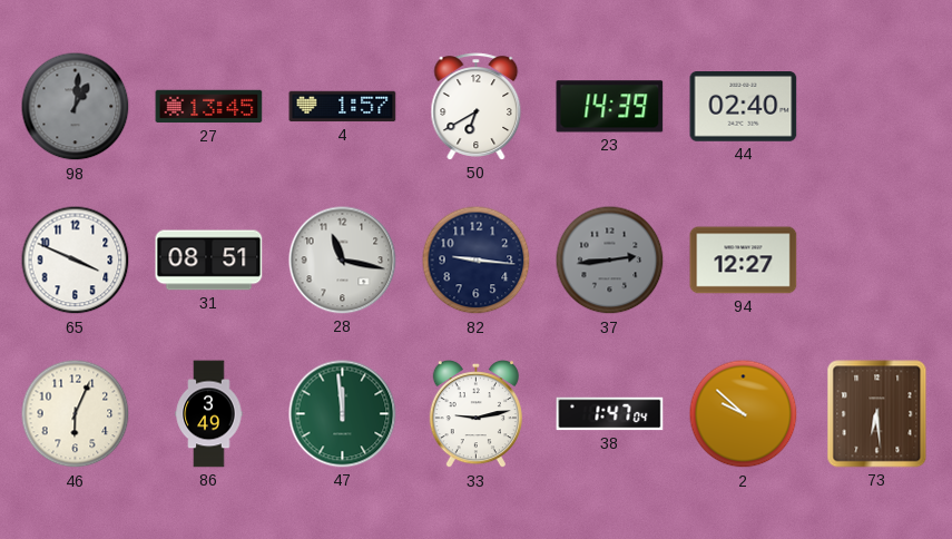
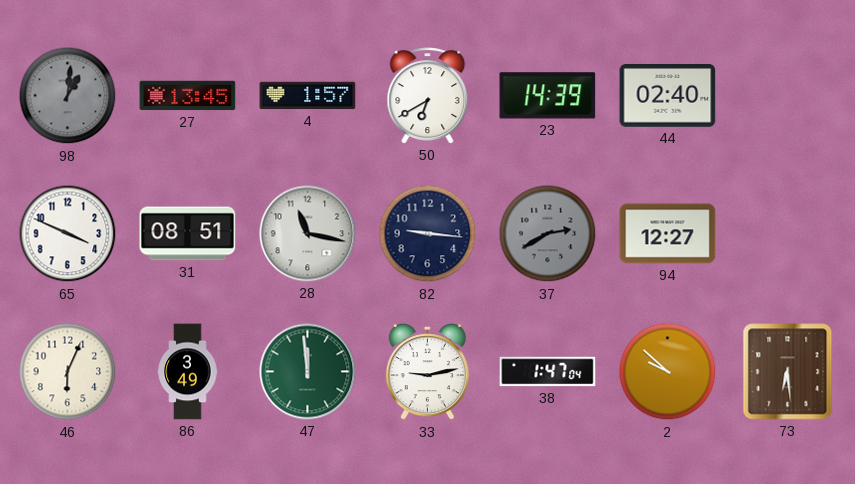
37: 2:44 -> 2:40 (548, 234)
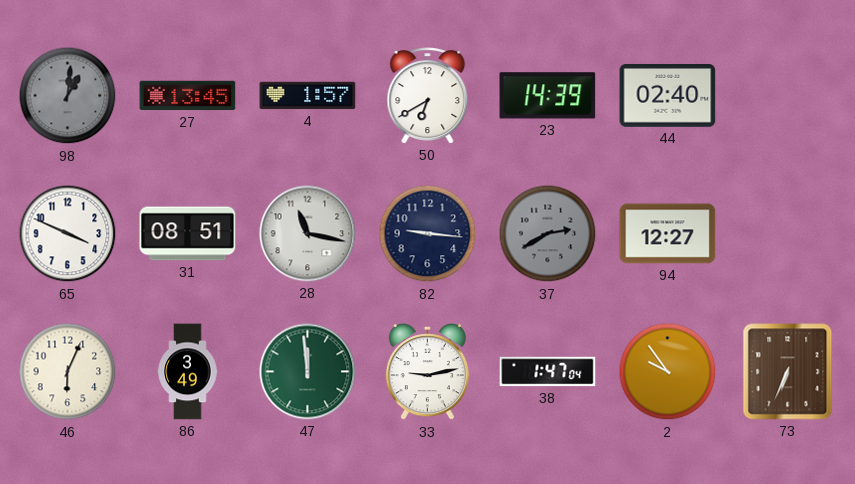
2: 9:52 -> 9:54 (668, 372)
73: 6:29 -> 6:34 (788, 372)
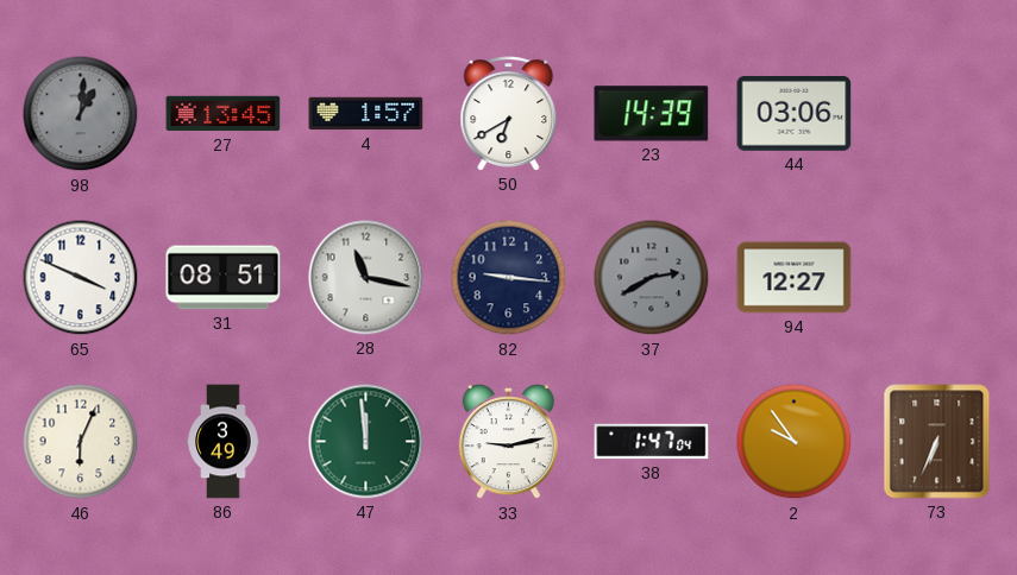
44: 02:40 -> 03:06 (795, 114)
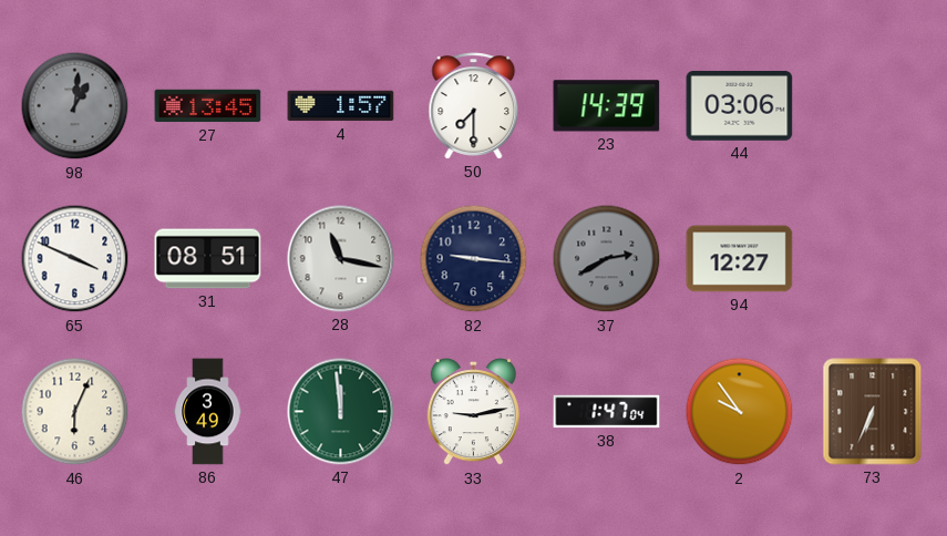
50: 6:40 -> 7:30 (474, 106)
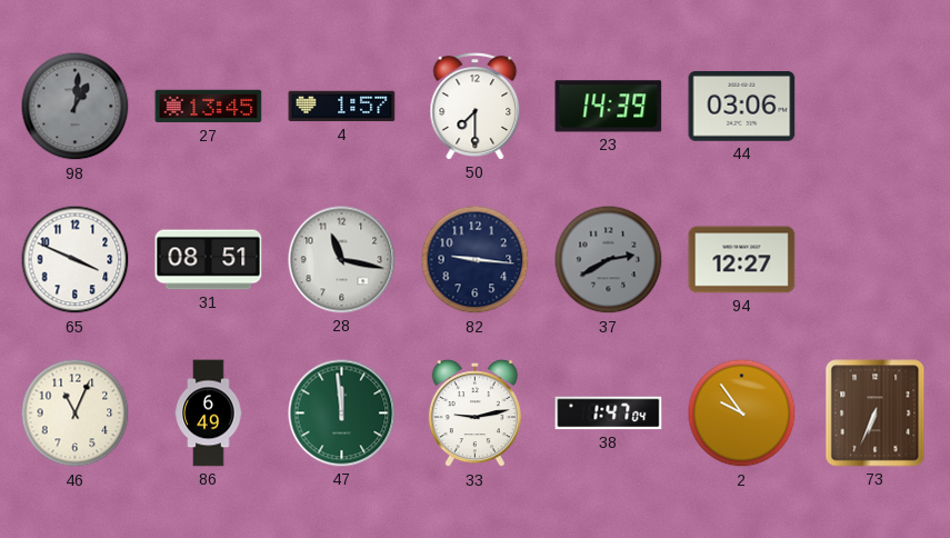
46: 6:04 -> 11:04 (76, 414)
86: 3:49 -> 6:49 (209, 414)
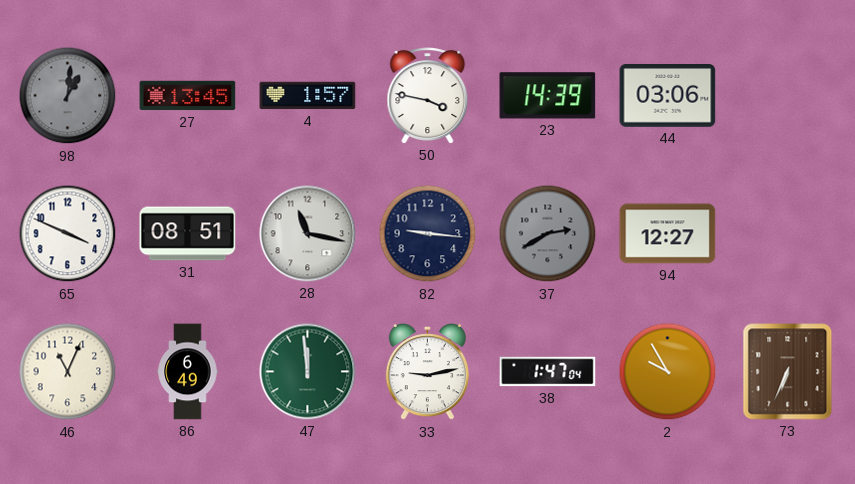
50: 7:30 -> 3:47 (428, 96)
2: 9:54 -> 9:55 (668, 372)
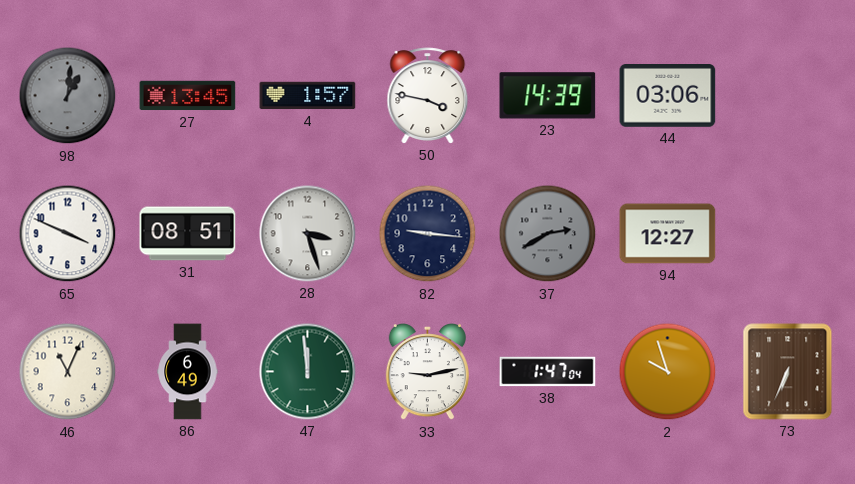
28: 11:17 -> 3:27 (308, 234)
2: 9:55 -> 9:57 (668, 372)
